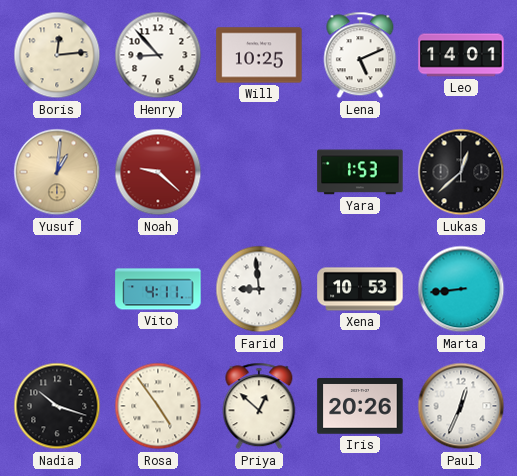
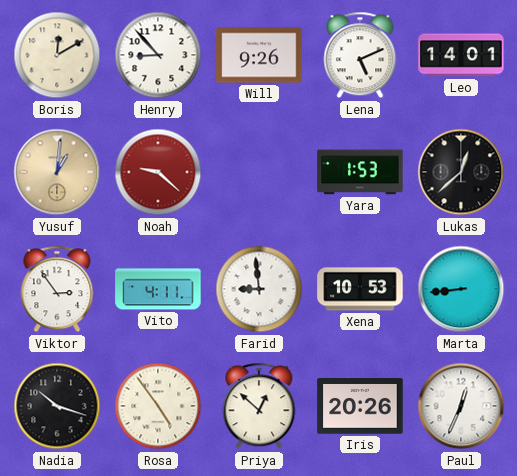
Boris: 12:14 -> 12:10 (57, 55)
Will: 10:25 -> 9:26 (259, 55)
Viktor: none -> 2:54 (57, 289)
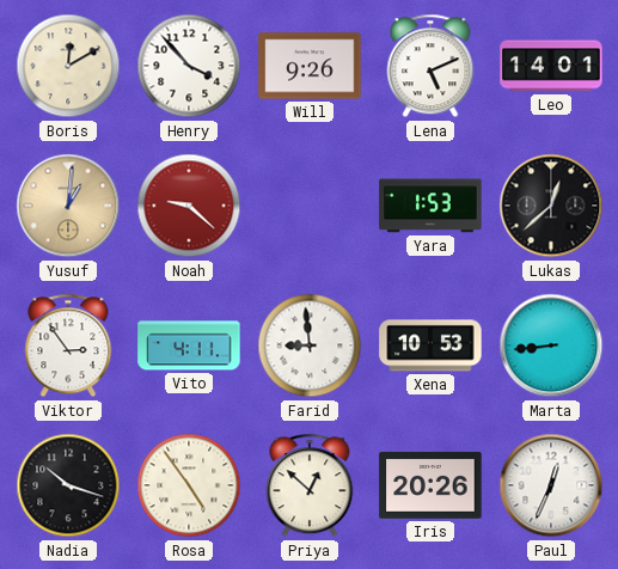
Henry: 8:53 -> 3:53 (189, 66)
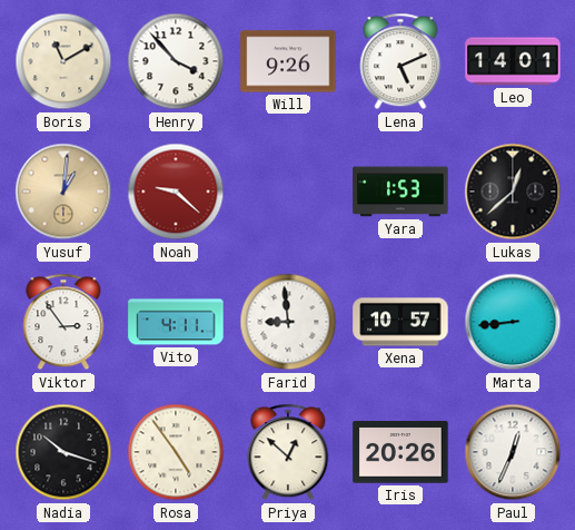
Boris: 12:10 -> 11:10 (63, 61)
Xena: 10:53 -> 10:57 (400, 322)
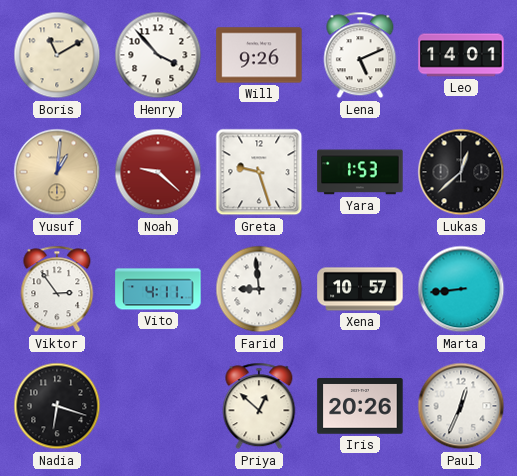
Greta: none -> 9:27 (259, 172)
Nadia: 10:18 -> 6:18 (57, 406)
Rosa: 4:54 -> none (176, 452)
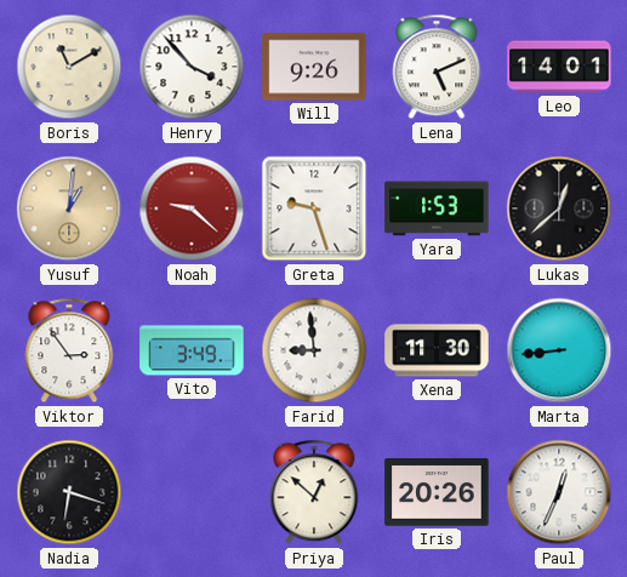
Vito: 4:11 -> 3:49 (192, 350)
Xena: 10:57 -> 11:30 (437, 350)
